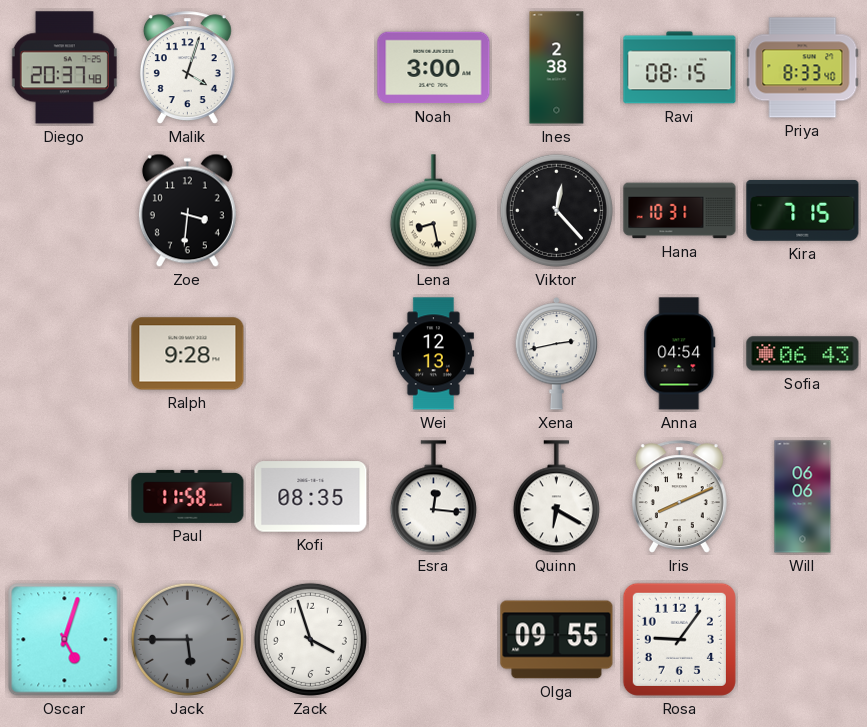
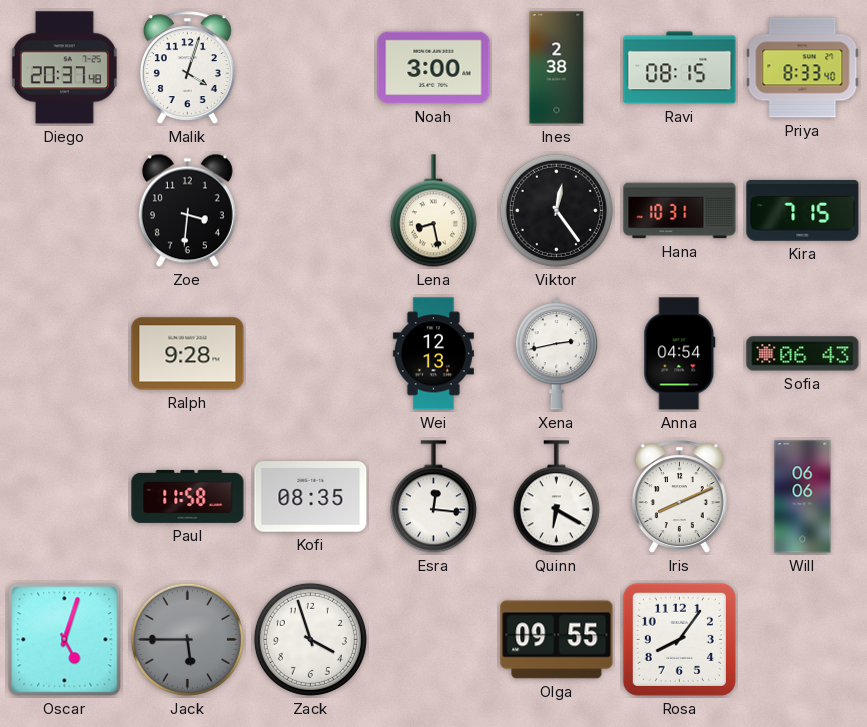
Viktor: 12:23 -> 12:24 (556, 210)
Rosa: 9:06 -> 8:06 (679, 639)
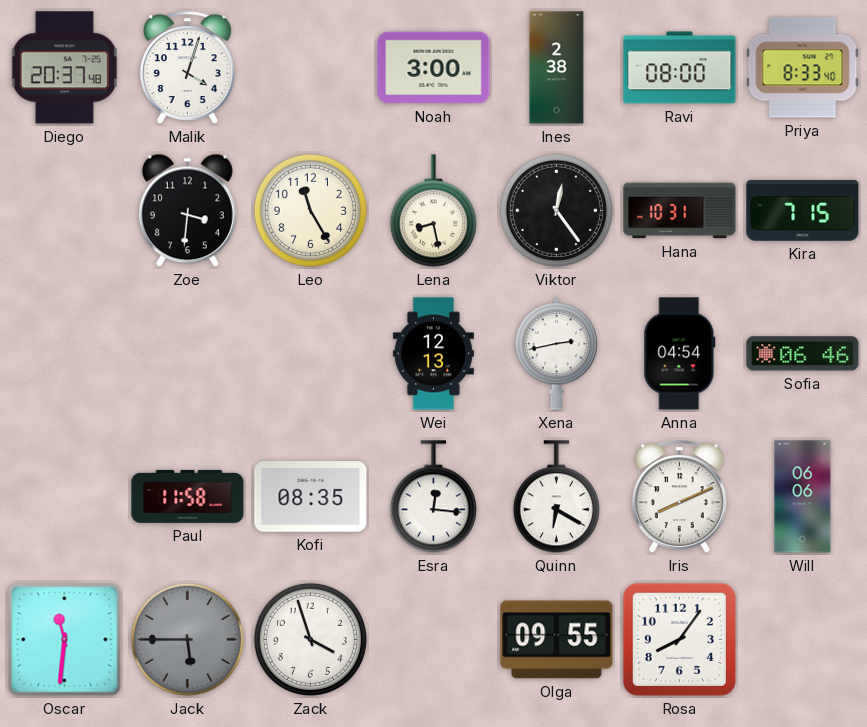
Ravi: 08:15 -> 08:00 (680, 68)
Leo: none -> 11:25 (310, 210)
Ralph: 9:28 -> none (188, 354)
Sofia: 06:43 -> 06:46 (803, 354)
Oscar: 5:03 -> 11:31 (65, 640)
